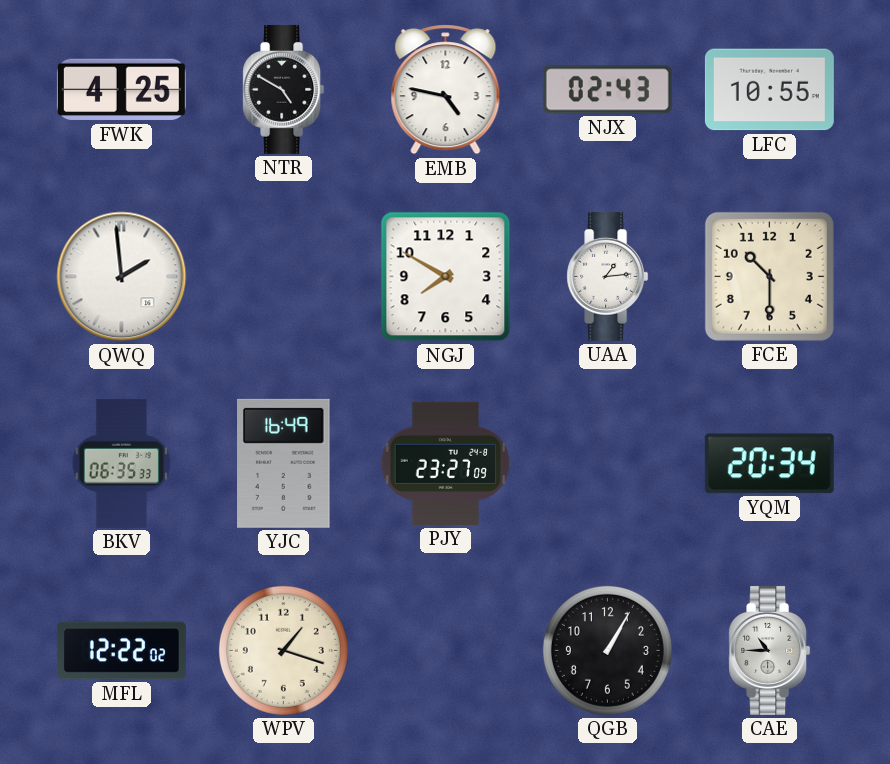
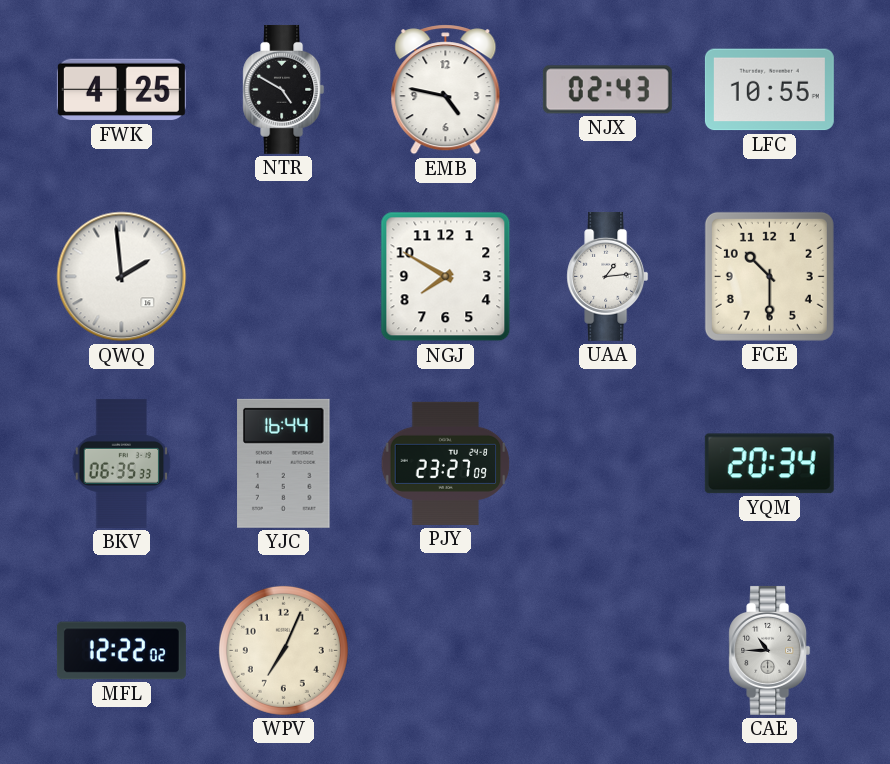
YJC: 16:49 -> 16:44 (284, 463)
WPV: 1:18 -> 7:04 (283, 650)
QGB: 1:05 -> none (607, 650)
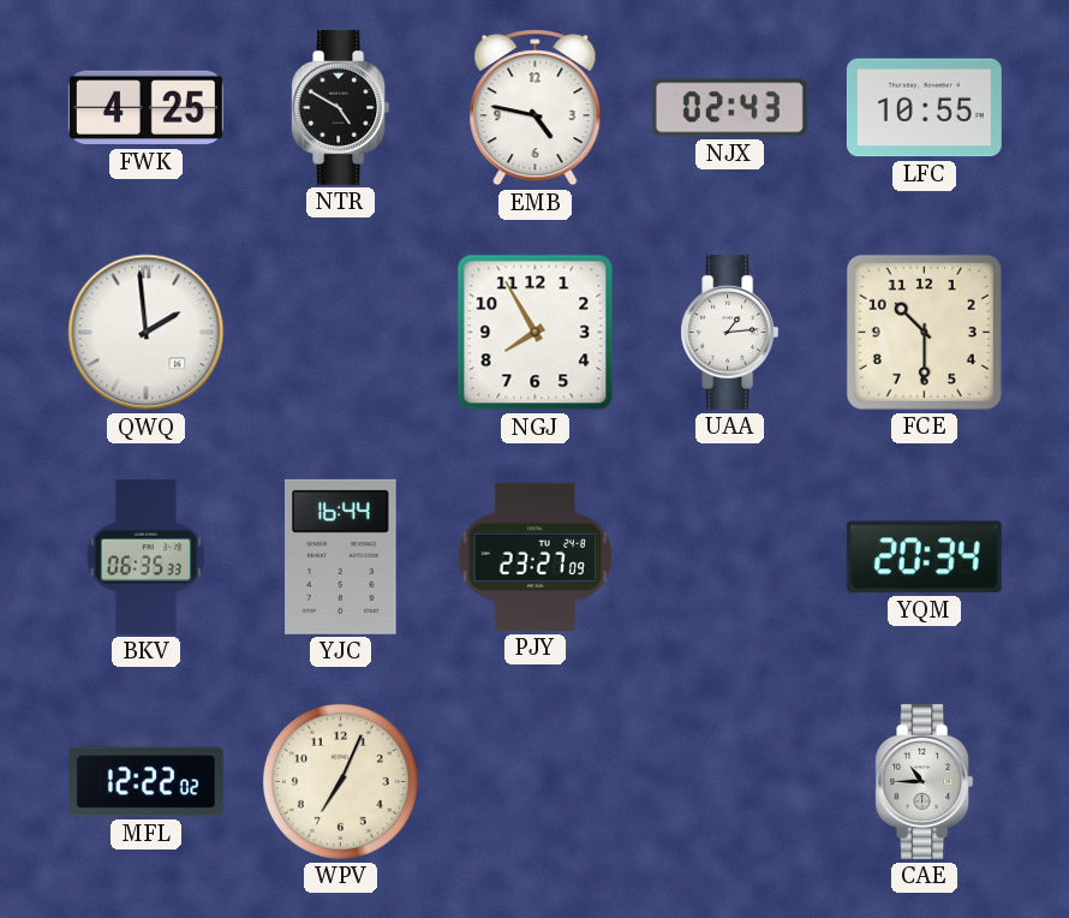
NGJ: 7:50 -> 7:55 (536, 333)
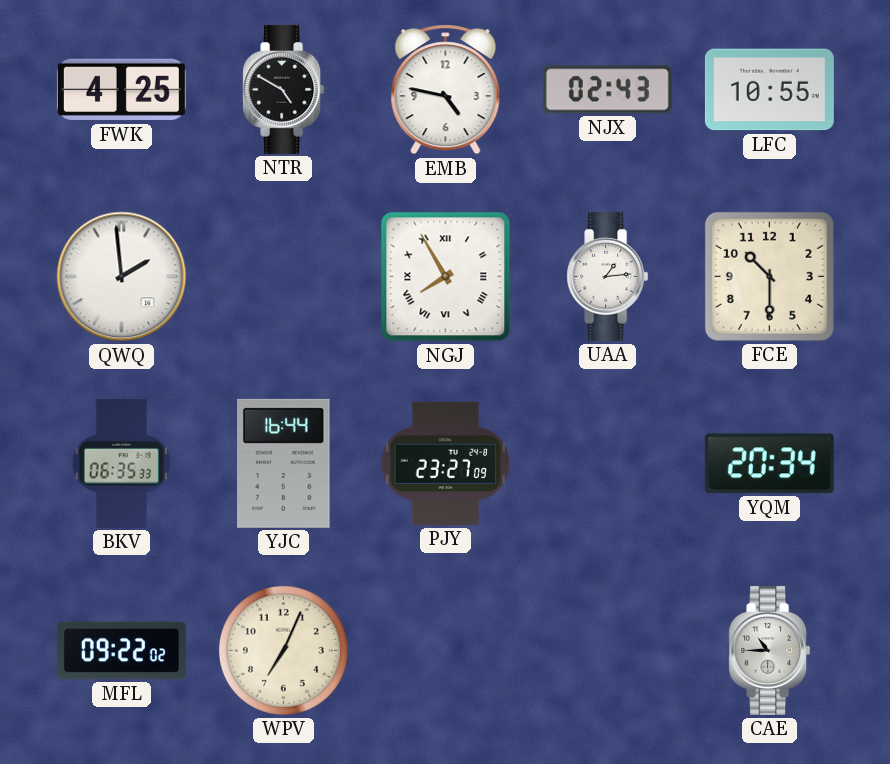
NGJ numerals: Arabic -> Roman (446, 277)
MFL: 12:22 -> 09:22 (121, 651)
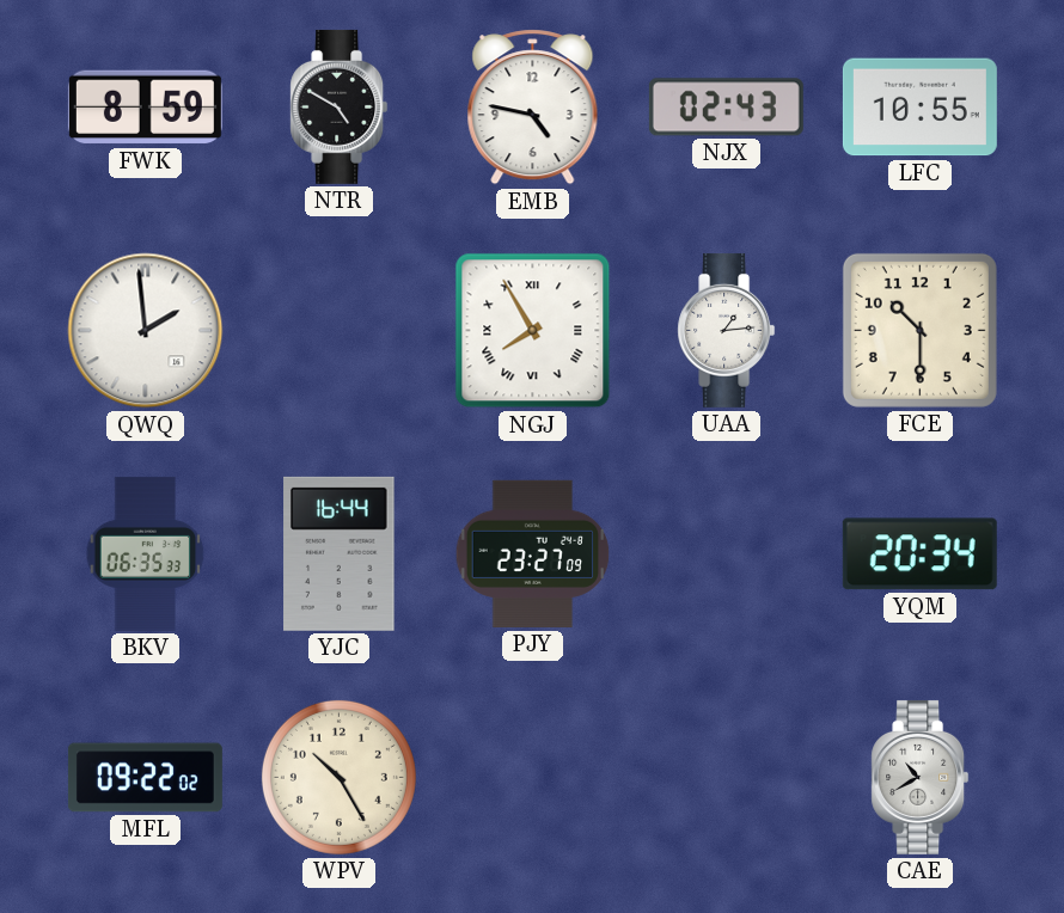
FWK: 4:25 -> 8:59 (145, 108)
WPV: 7:04 -> 10:25 (338, 777)
CAE: 10:45 -> 10:40 (921, 777)
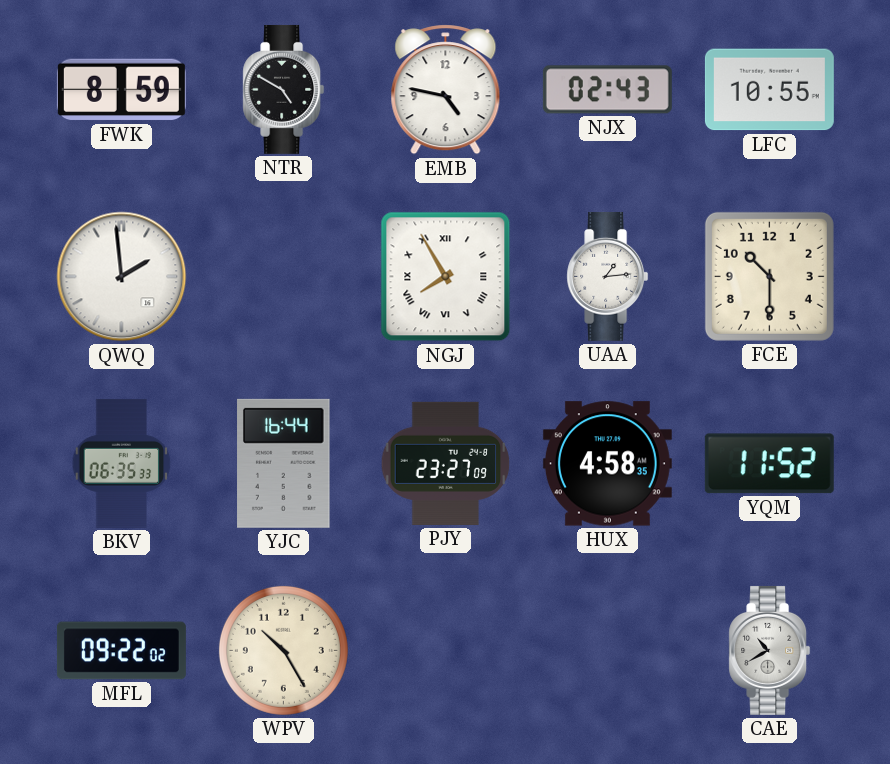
HUX: none -> 4:58 (607, 464)
YQM: 20:34 -> 11:52 (769, 464)
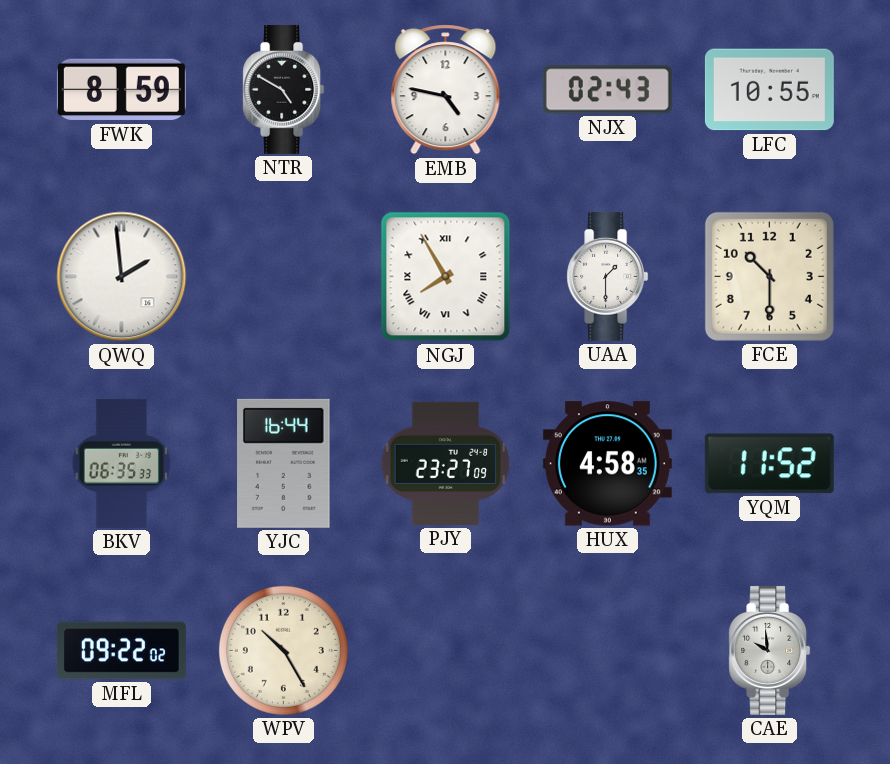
UAA: 1:14 -> 1:30 (608, 276)
CAE: 10:40 -> 9:59 (770, 650)
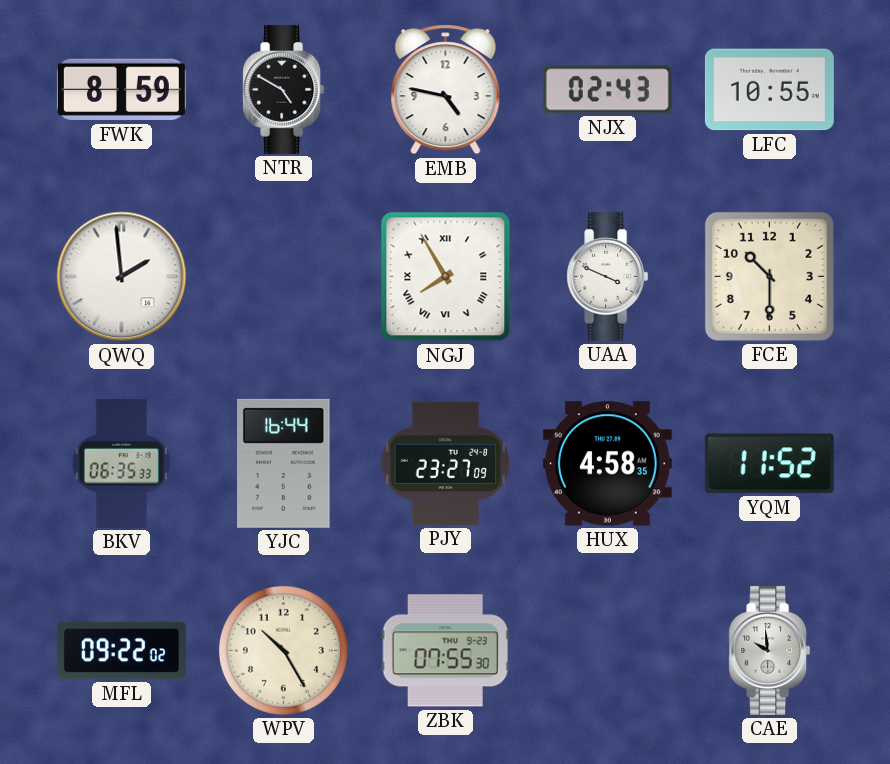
UAA: 1:30 -> 3:49 (608, 276)
ZBK: none -> 07:55 (445, 651)
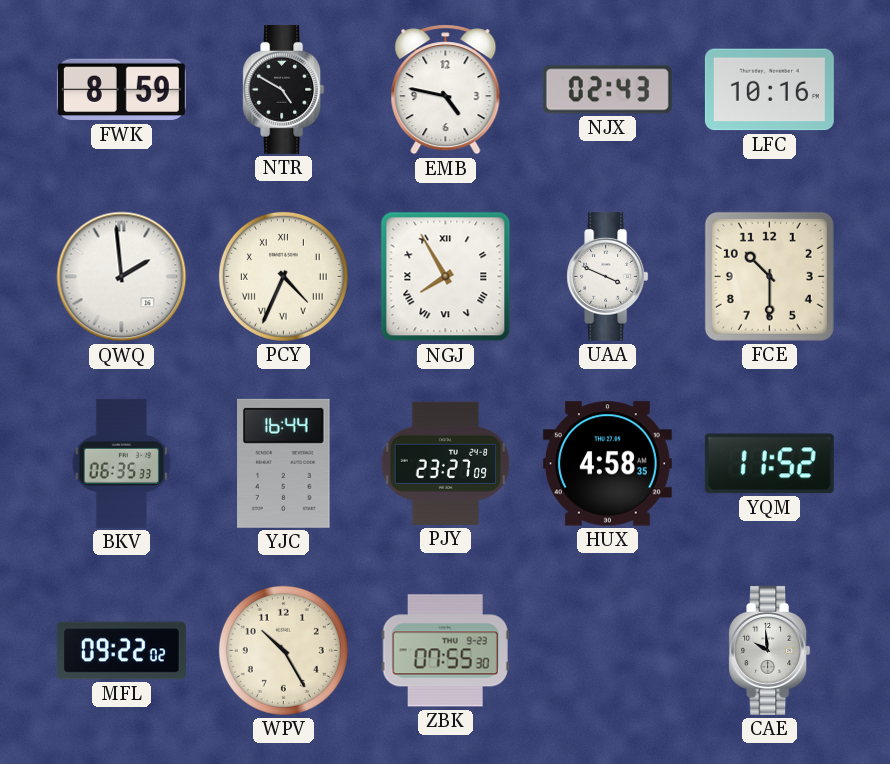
LFC: 10:55 -> 10:16 (769, 90)
PCY: none -> 4:34 (283, 276)
